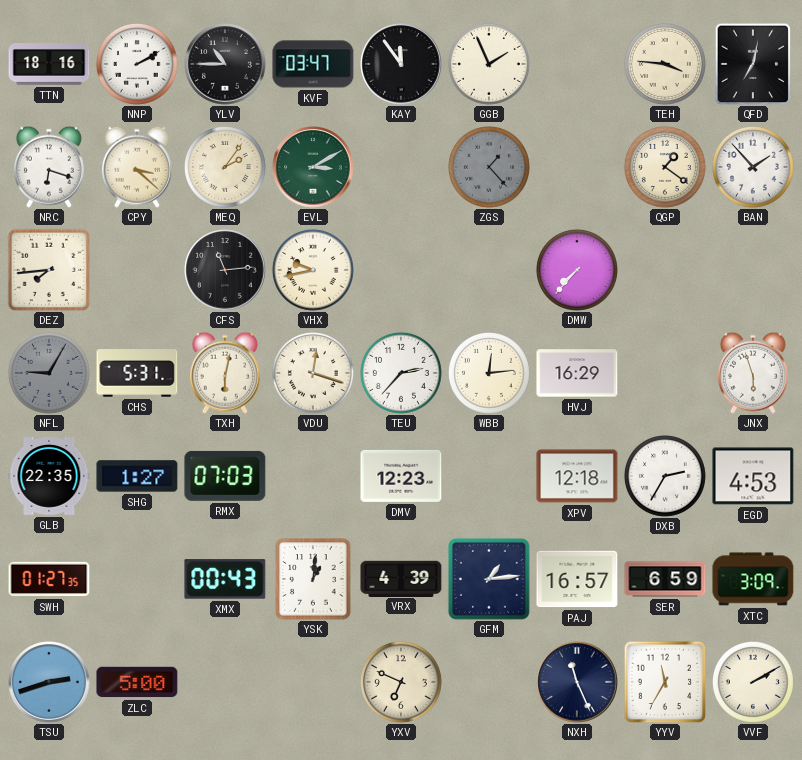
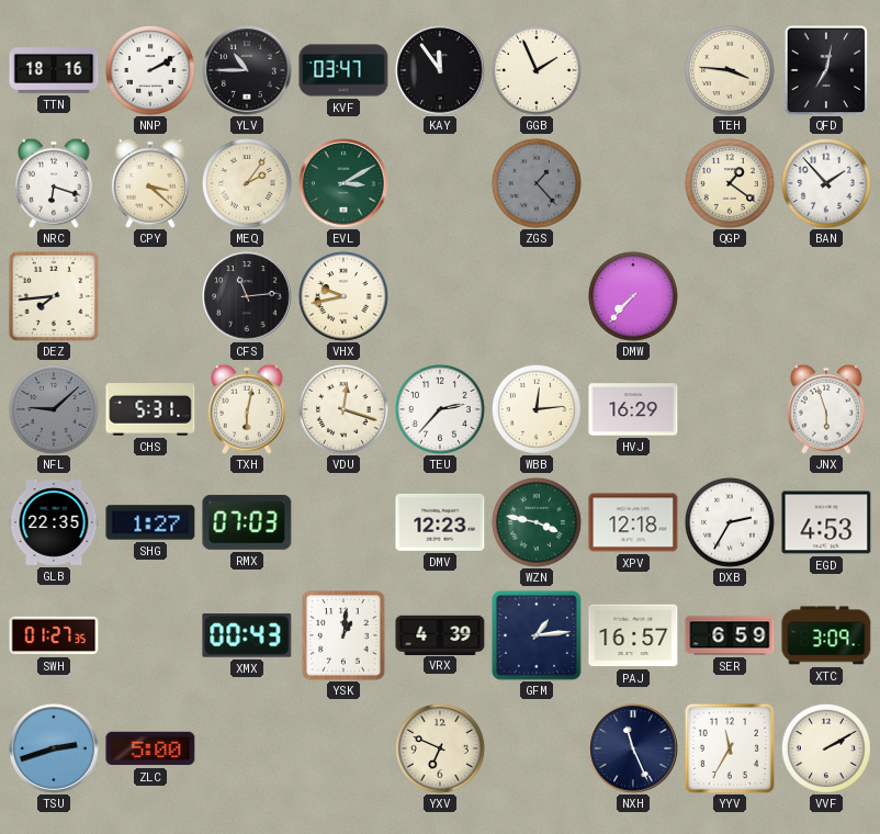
NFL: 9:05 -> 9:08 (54, 409)
WZN: none -> 3:47 (537, 522)
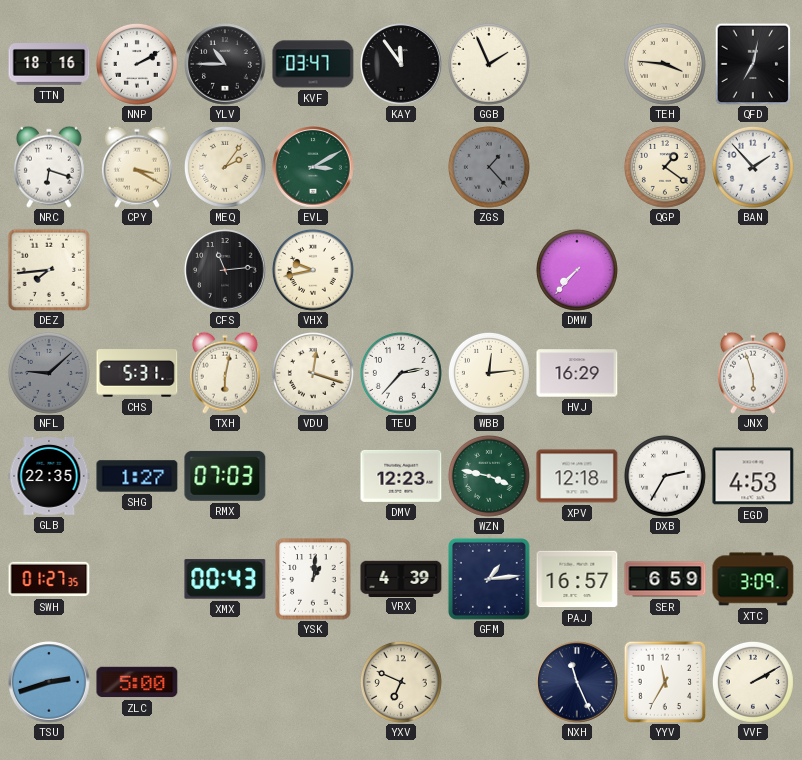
CPY: 3:22 -> 3:20 (137, 167)
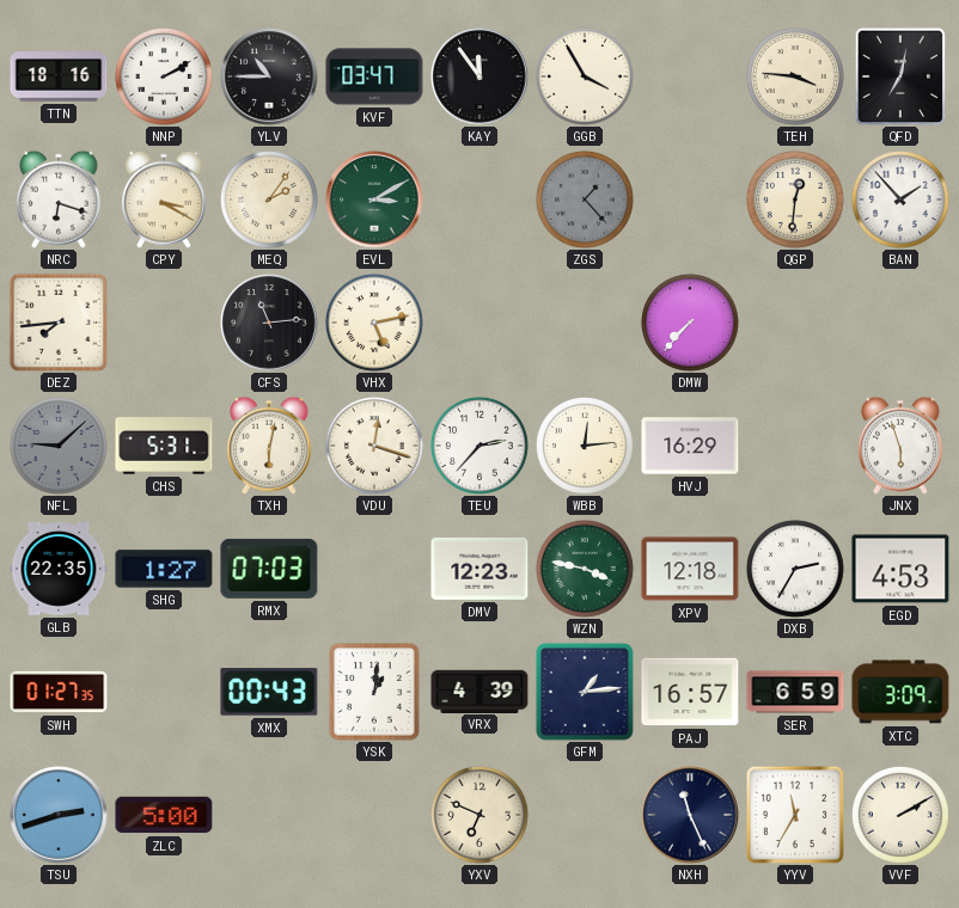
GGB: 1:56 -> 3:55 (585, 76)
QGP: 1:21 -> 12:31 (795, 200)
VHX: 9:43 -> 5:13 (374, 323)
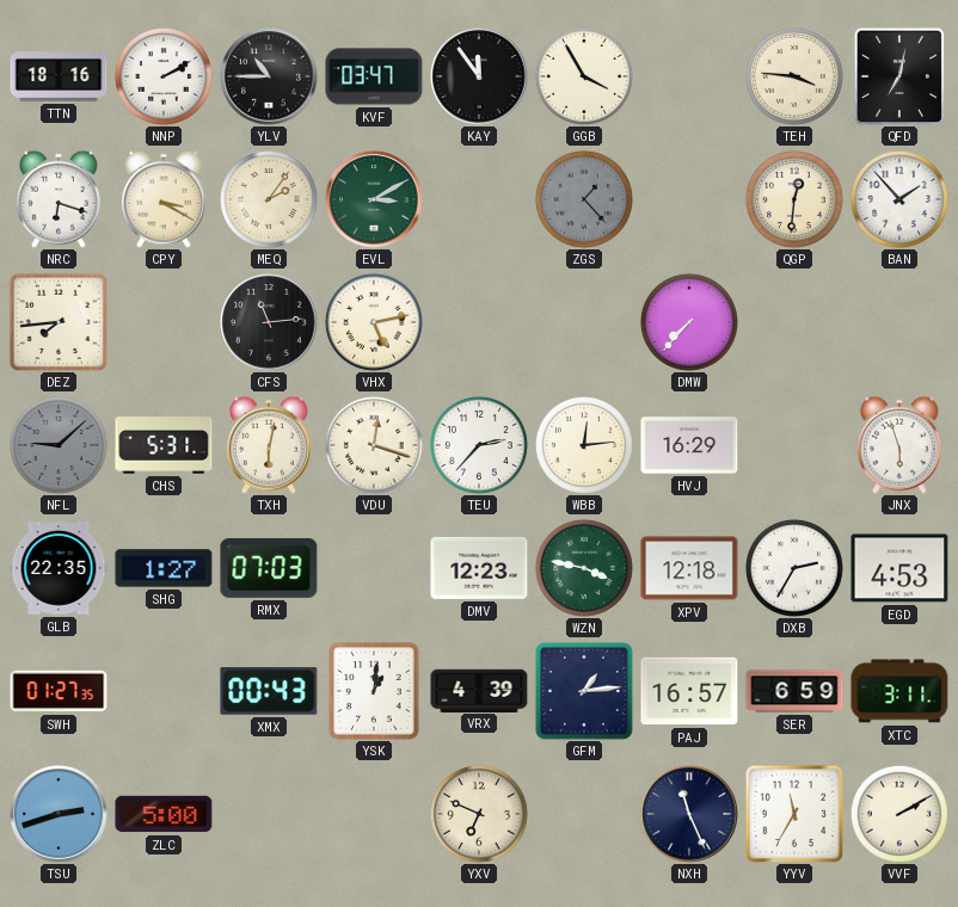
XTC: 3:09 -> 3:11 (899, 691)
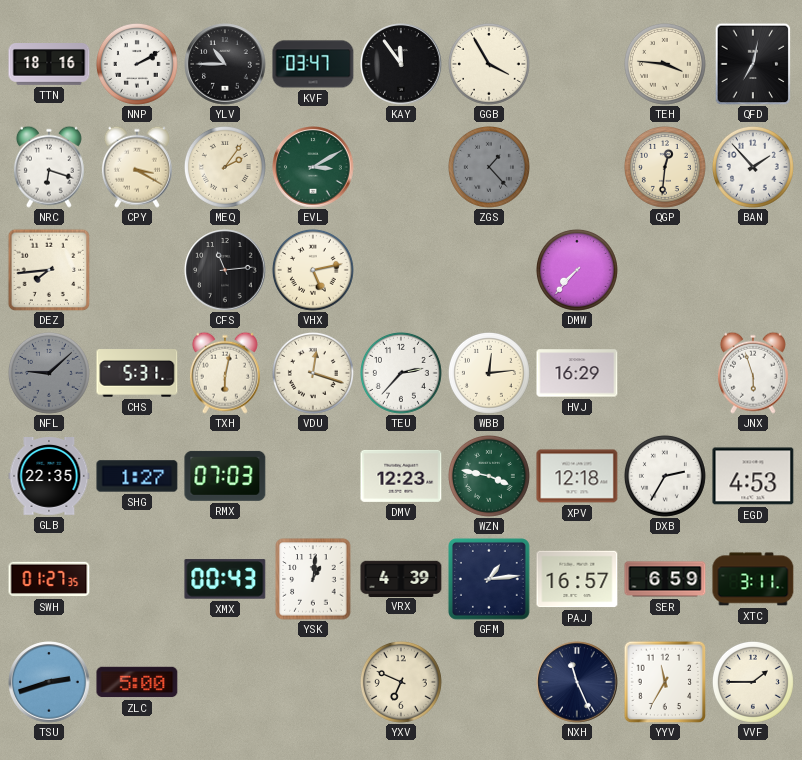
VVF: 2:10 -> 1:45 (753, 682)
